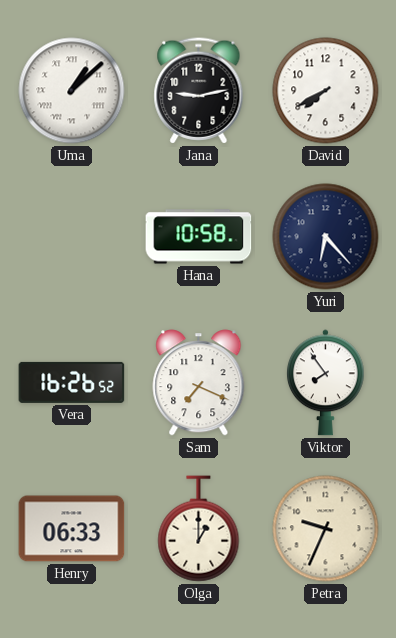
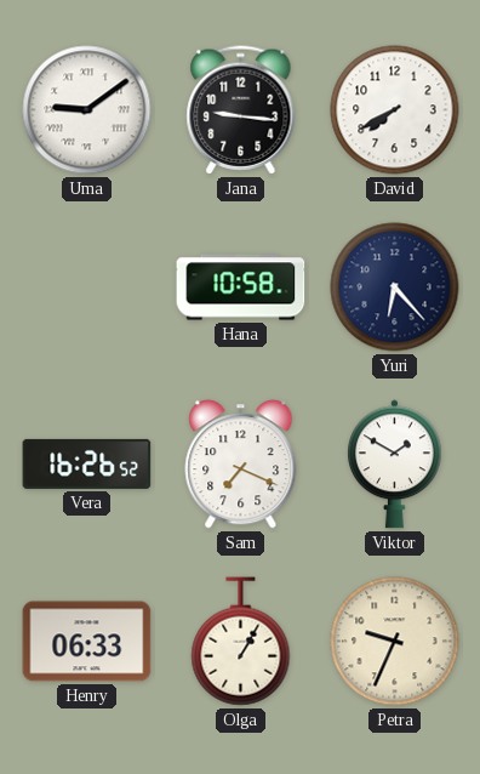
Uma: 1:08 -> 9:09 (87, 110)
Jana: 9:13 -> 9:16 (241, 110)
Viktor: 7:54 -> 1:50 (394, 465)
Olga: 1:00 -> 1:05 (241, 642)
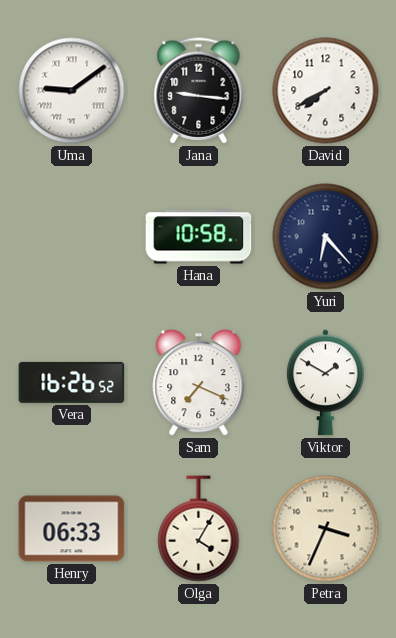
Olga: 1:05 -> 4:05 (199, 529)
Petra: 9:34 -> 3:34 (326, 529)
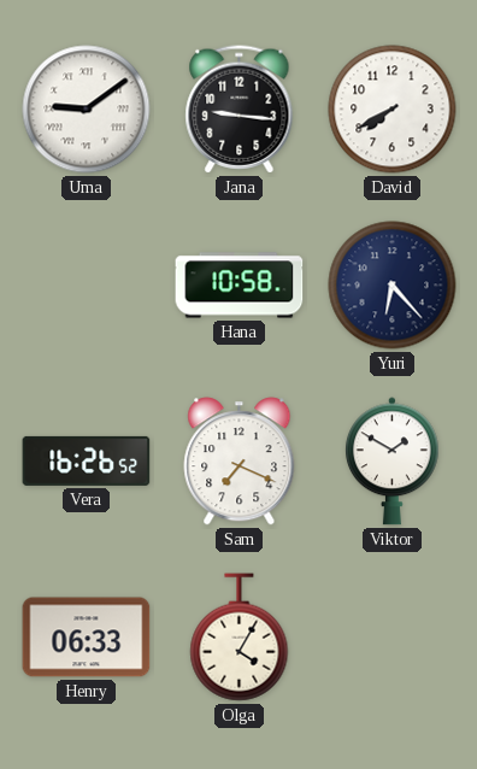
Petra: 3:34 -> none (326, 529)
